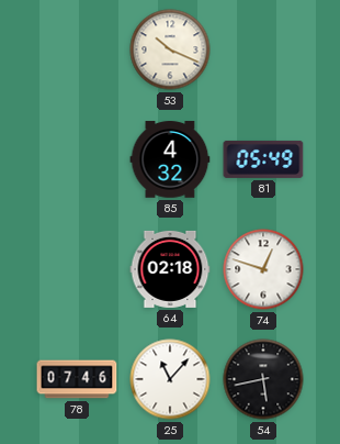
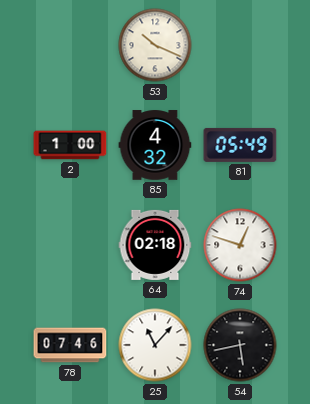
2: none -> 1:00 (70, 145)
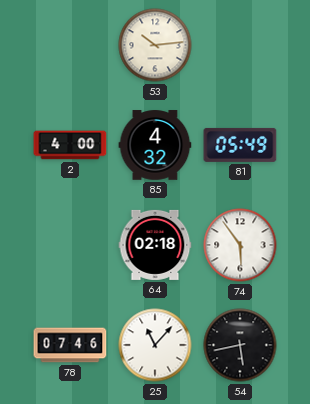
53: 10:19 -> 10:14 (155, 45)
2: 1:00 -> 4:00 (70, 145)
74: 12:48 -> 5:54 (240, 245)
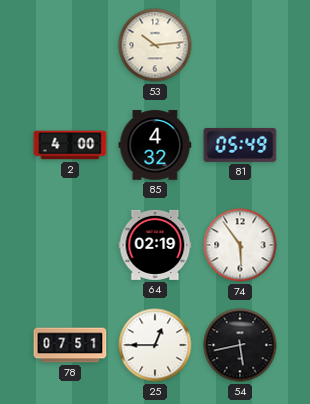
64: 02:18 -> 02:19 (155, 245)
78: 07:46 -> 07:51 (70, 345)
25: 11:07 -> 12:45 (155, 345)
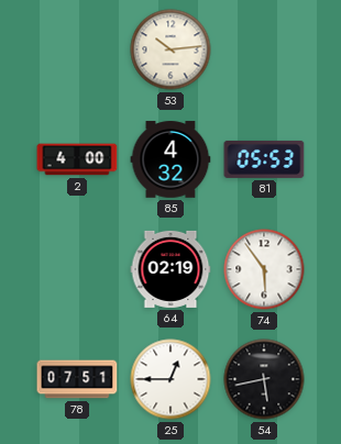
81: 05:49 -> 05:53 (264, 159)
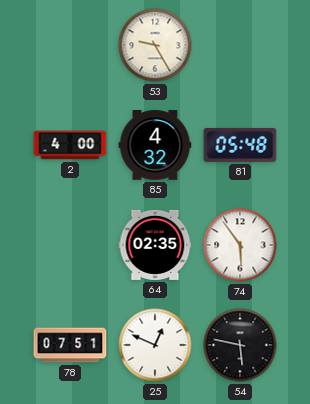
53: 10:14 -> 9:25 (155, 45)
81: 05:53 -> 05:48 (240, 145)
64: 02:19 -> 02:35 (155, 245)
25: 12:45 -> 12:49 (155, 345)
54: 5:43 -> 5:47 (240, 345)
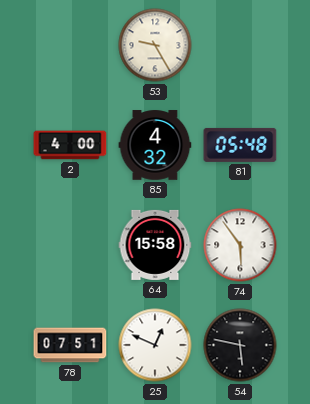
64: 02:35 -> 15:58 (155, 245)
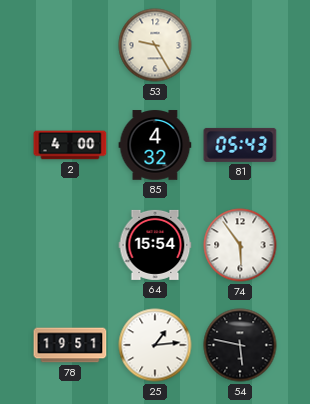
81: 05:48 -> 05:43 (240, 145)
64: 15:58 -> 15:54 (155, 245)
78: 07:51 -> 19:51 (70, 345)
25: 12:49 -> 1:14 (155, 345)
